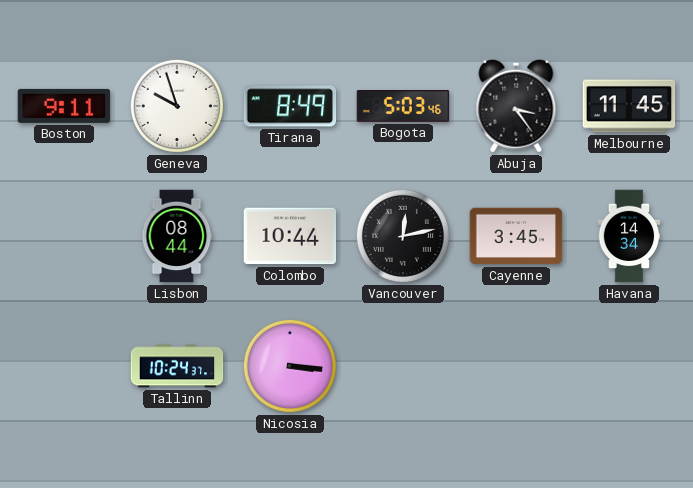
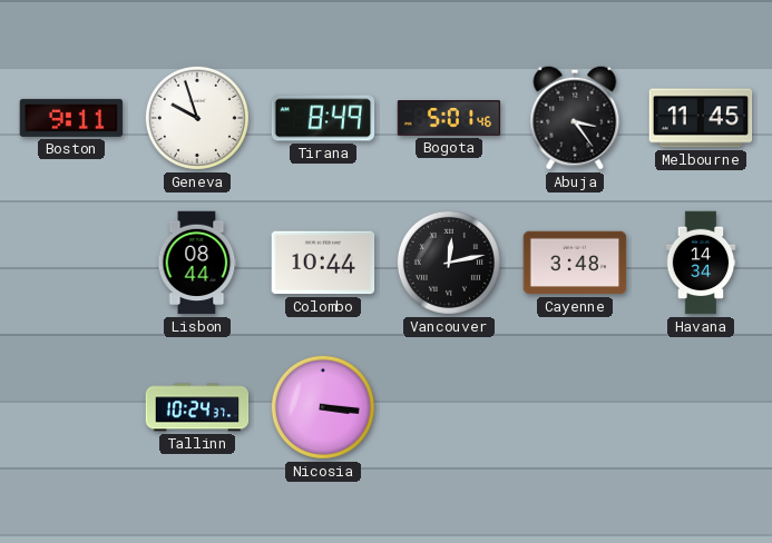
Bogota: 5:03 -> 5:01 (449, 119)
Cayenne: 3:45 -> 3:48 (575, 263)
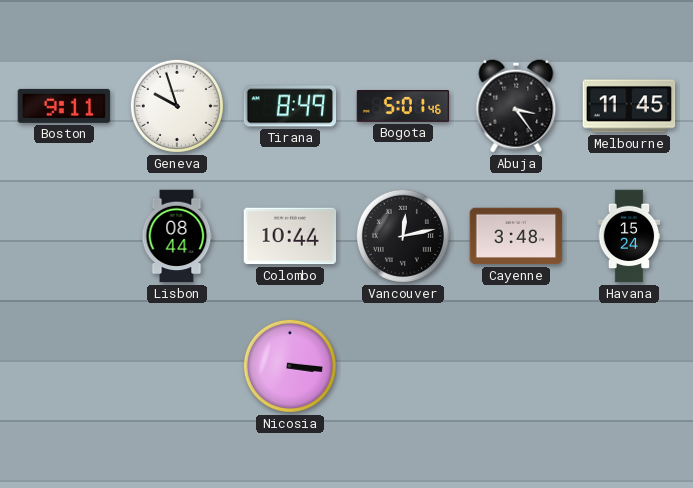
Havana: 14:34 -> 15:24 (629, 236)
Tallinn: 10:24 -> none (197, 407)
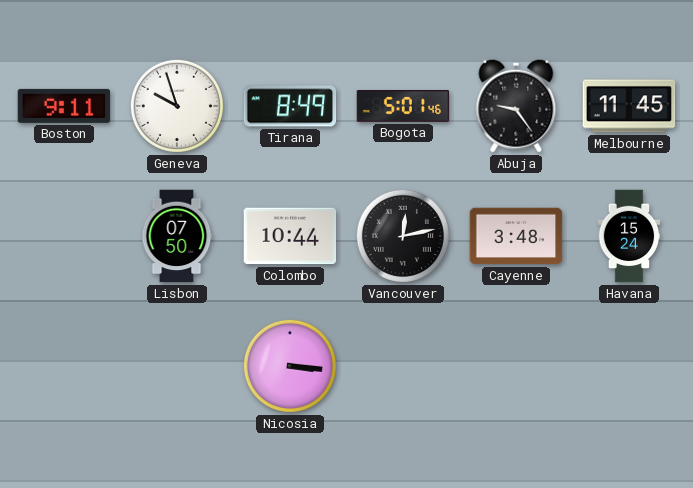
Abuja: 3:24 -> 9:24 (516, 106)
Lisbon: 08:44 -> 07:50 (177, 236)
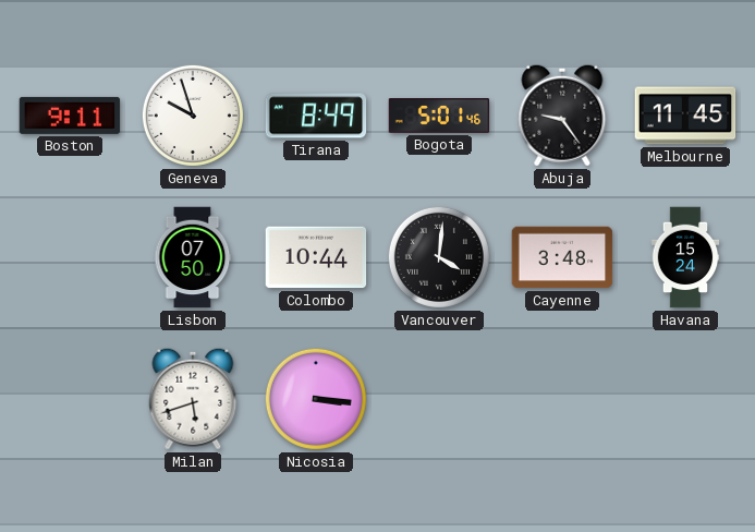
Vancouver: 12:13 -> 4:01 (439, 257)
Milan: none -> 5:42 (193, 399)
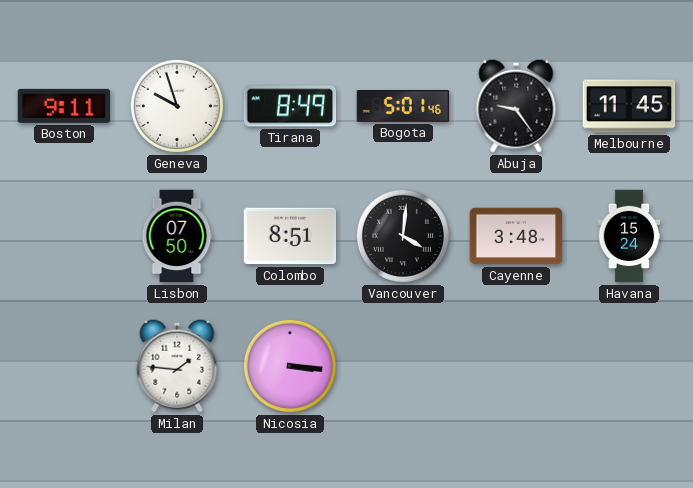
Colombo: 10:44 -> 8:51 (290, 236)
Milan: 5:42 -> 1:46 (177, 366)
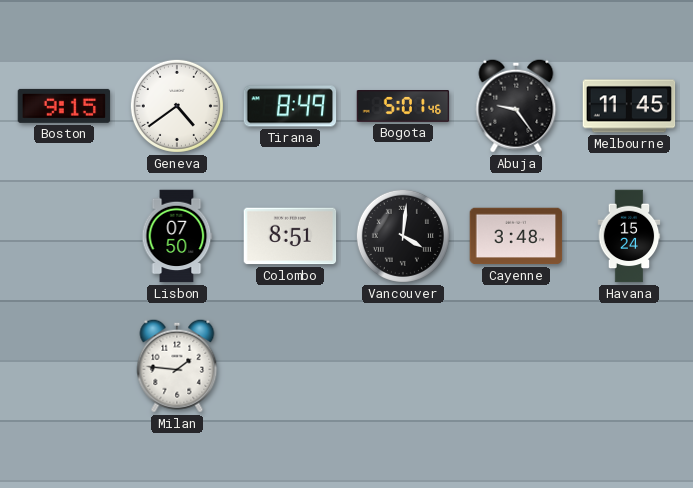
Boston: 9:11 -> 9:15 (64, 106)
Geneva: 9:57 -> 4:39 (177, 106)
Nicosia: 3:16 -> none (290, 366)
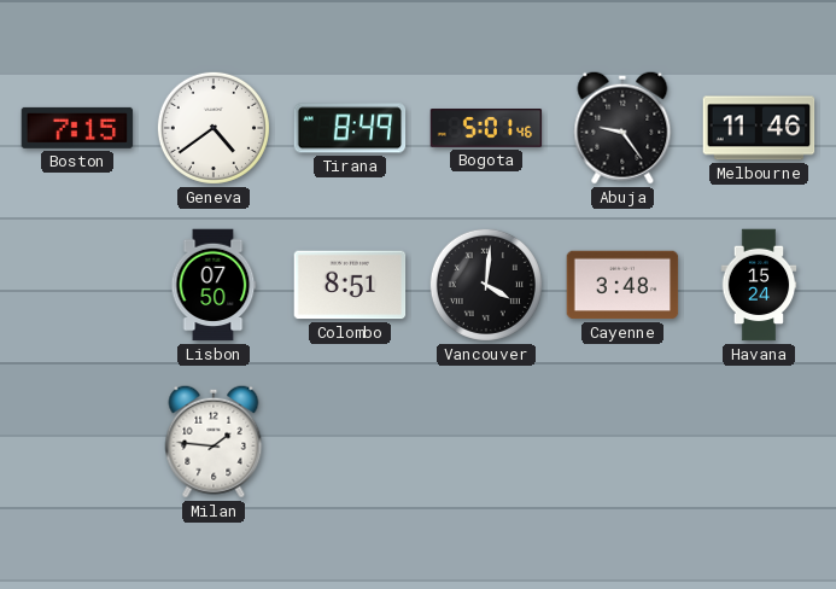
Boston: 9:15 -> 7:15 (77, 128)
Melbourne: 11:45 -> 11:46 (759, 128)
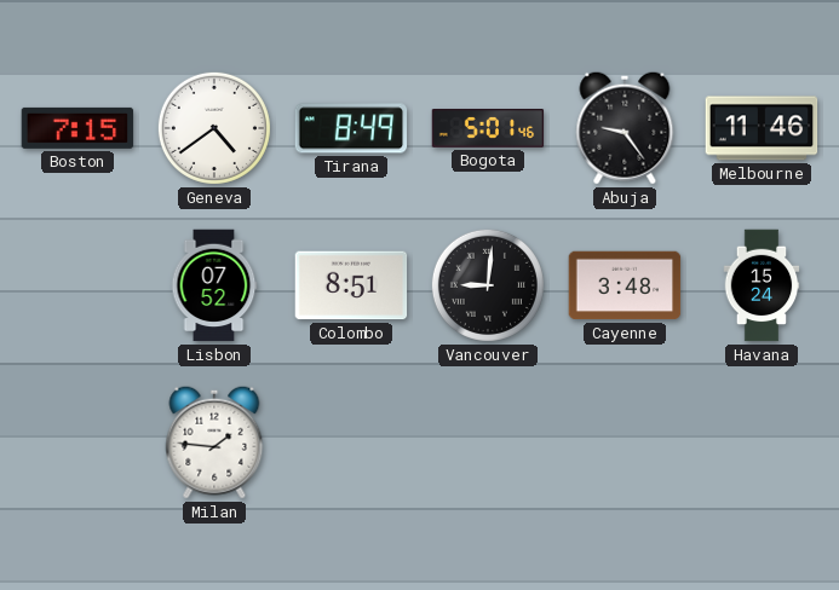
Lisbon: 07:50 -> 07:52 (214, 285)
Vancouver: 4:01 -> 9:01 (488, 285)
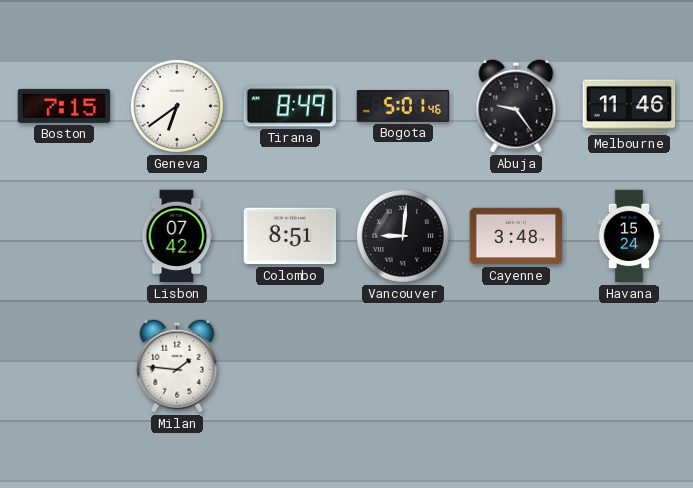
Geneva: 4:39 -> 6:39 (177, 106)
Lisbon: 07:52 -> 07:42 (177, 236)
